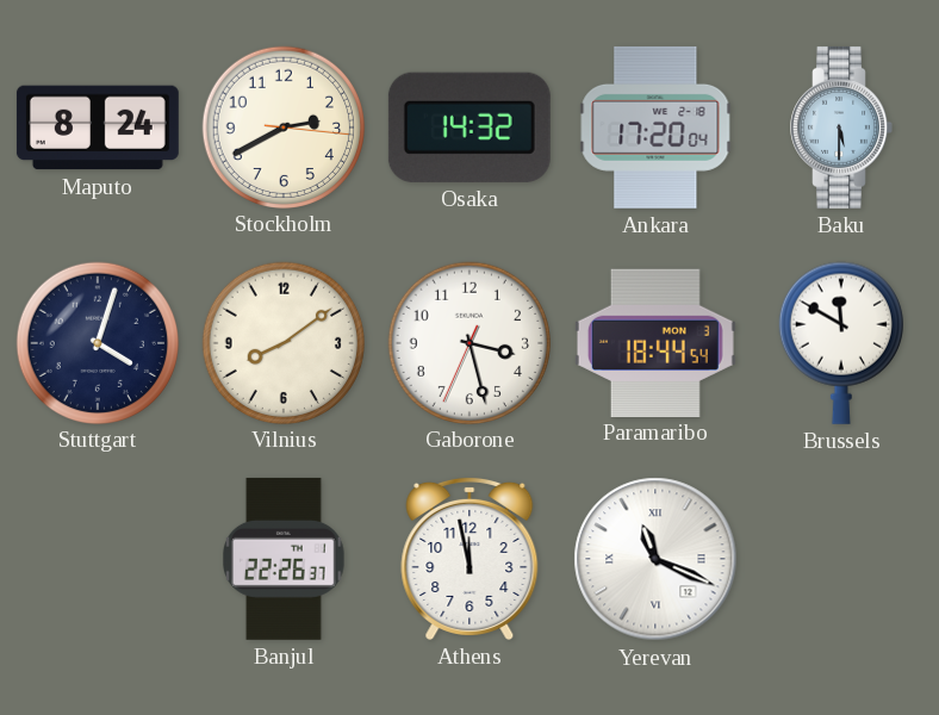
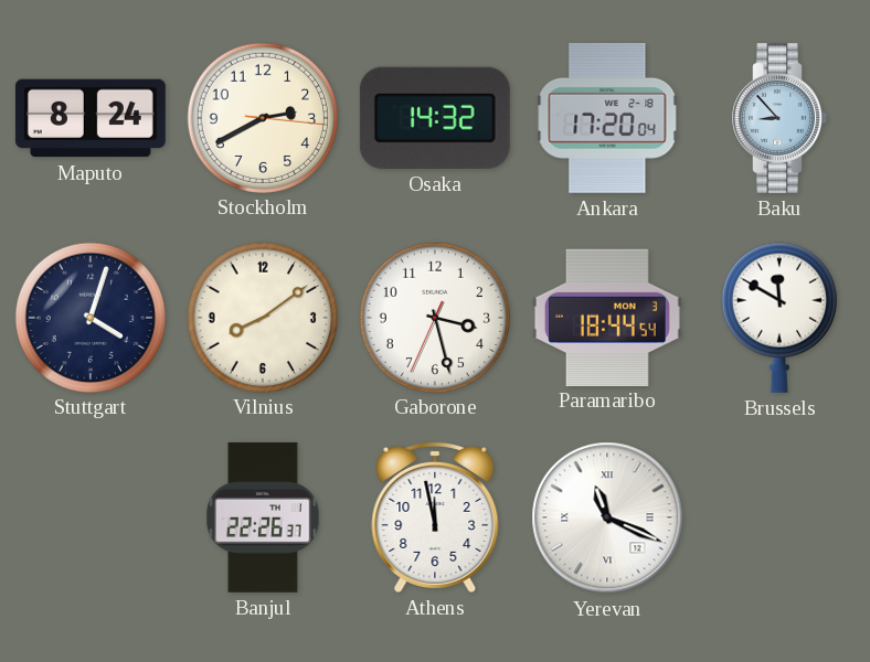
Baku: 5:30 -> 8:53 (779, 118)
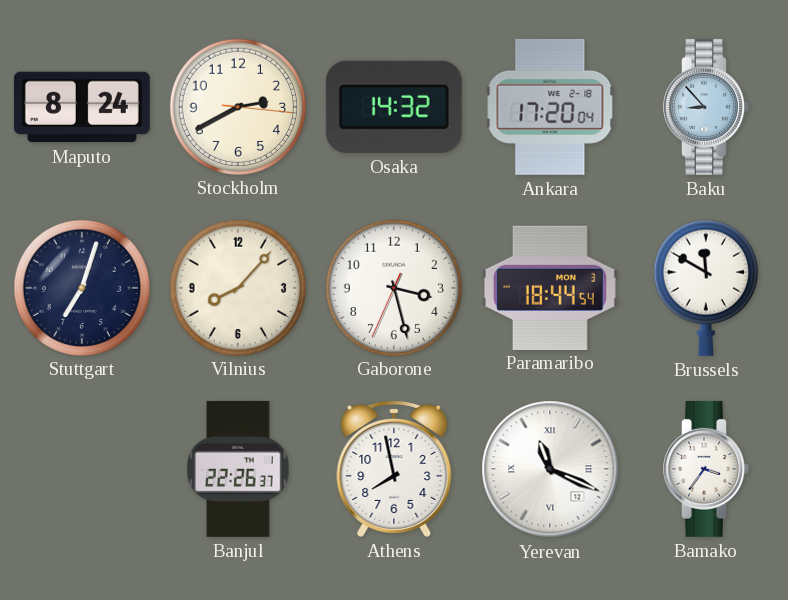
Stuttgart: 4:03 -> 7:03 (81, 287)
Vilnius: 8:09 -> 8:07 (237, 287)
Athens: 11:58 -> 7:58 (394, 468)
Bamako: none -> 3:36 (706, 469)
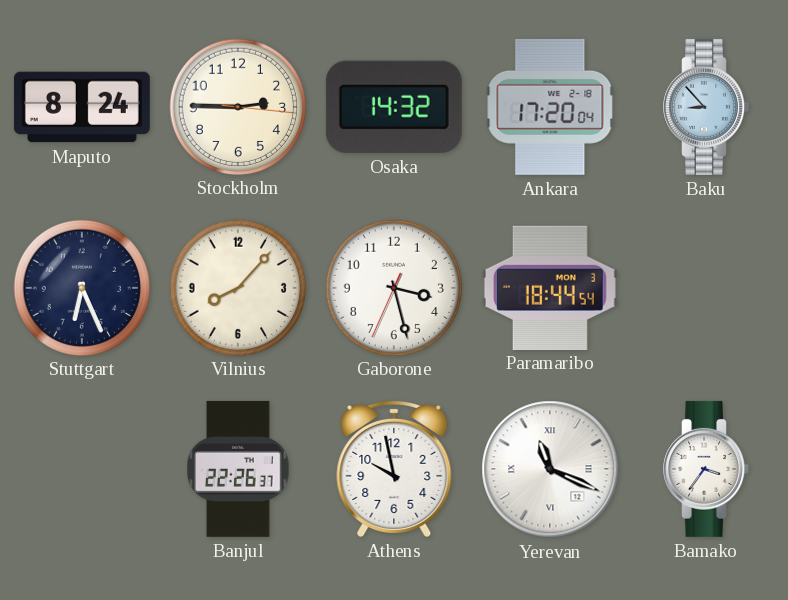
Stockholm: 2:40 -> 2:45 (237, 106)
Stuttgart: 7:03 -> 6:26 (81, 287)
Brussels: 11:50 -> none (706, 288)
Athens: 7:58 -> 9:58 (394, 468)
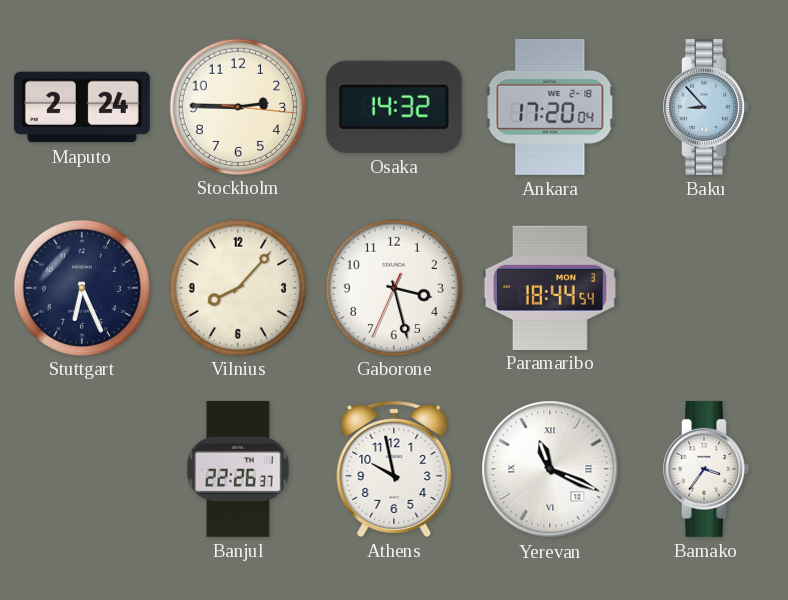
Maputo: 8:24 -> 2:24 (82, 107)
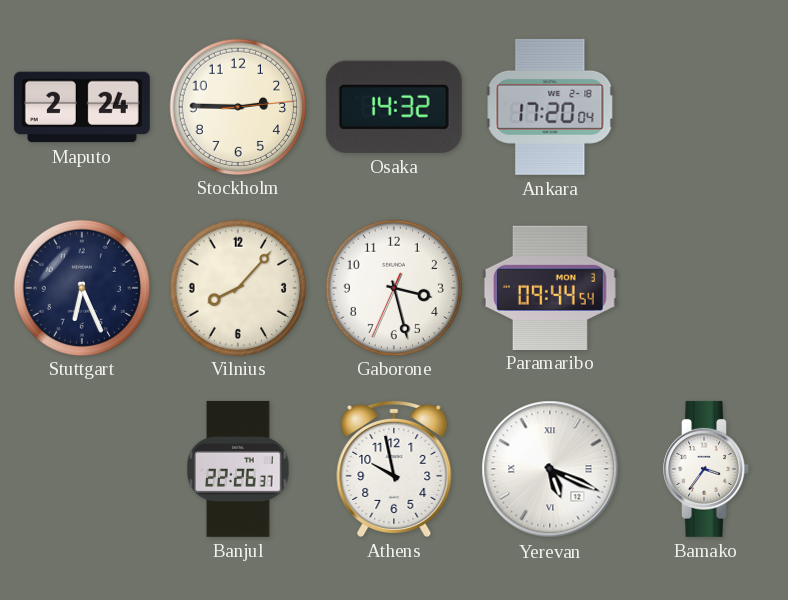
Stockholm: 2:45:16 -> 2:45:14 (237, 106)
Baku: 8:53 -> none (706, 107)
Paramaribo: 18:44 -> 09:44 (550, 287)
Yerevan: 11:19 -> 5:19 (550, 469)
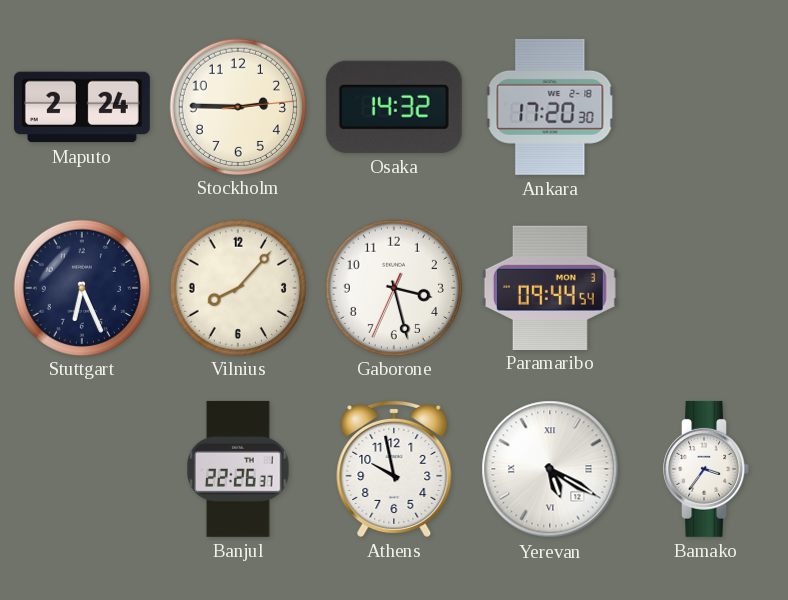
Ankara: 17:20:04 -> 17:20:30 (550, 107)
Yerevan: 5:19 -> 5:20 (550, 469)
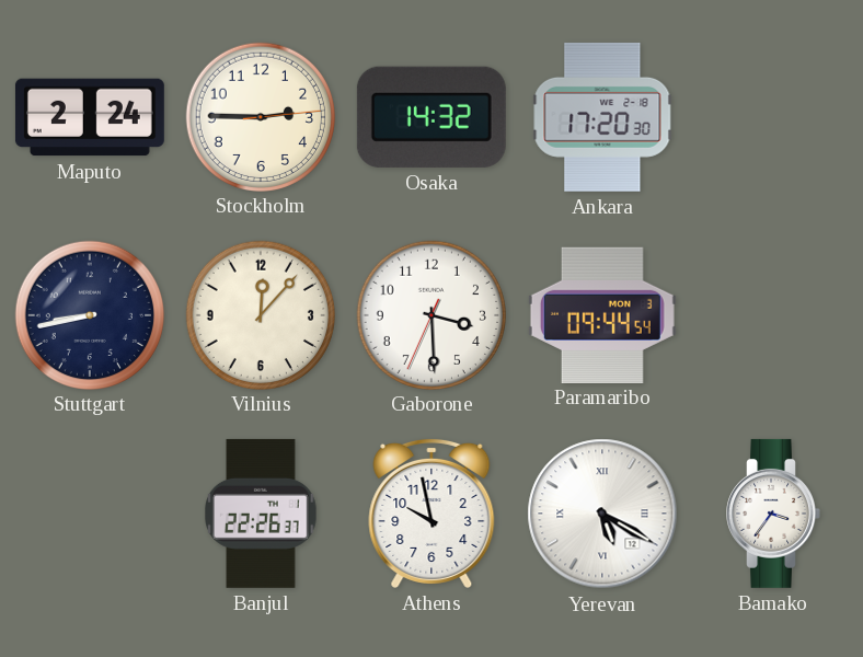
Stuttgart: 6:26 -> 8:43 (89, 314)
Vilnius: 8:07 -> 12:07 (260, 314)
Gaborone: 3:27 -> 3:29 (430, 314)
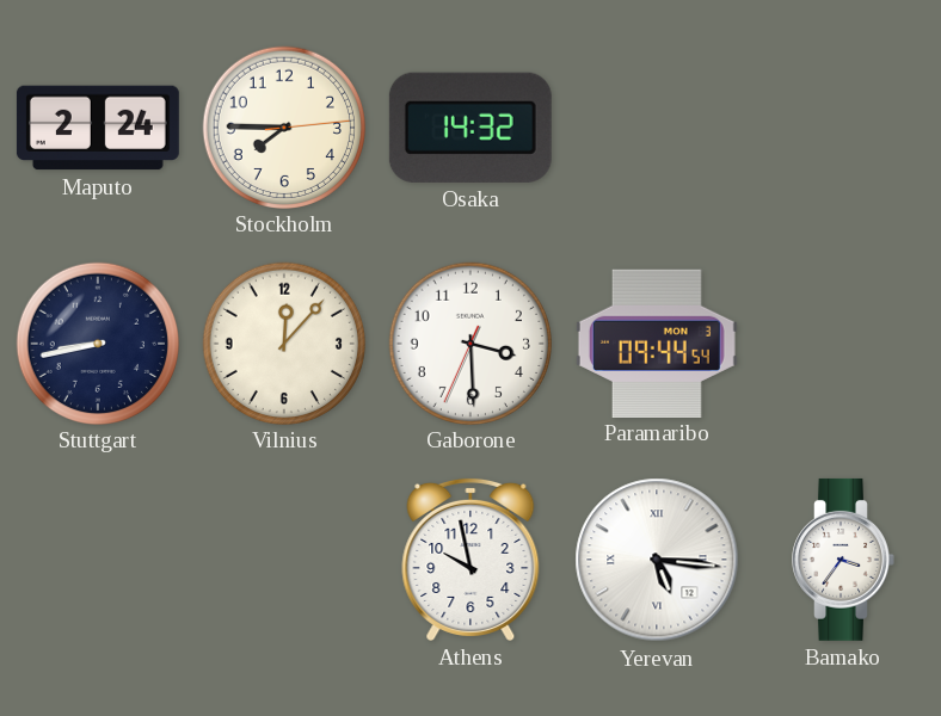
Stockholm: 2:45 -> 7:45 (283, 126)
Ankara: 17:20 -> none (602, 117)
Banjul: 22:26 -> none (262, 514)
Yerevan: 5:20 -> 5:16 (657, 560)
